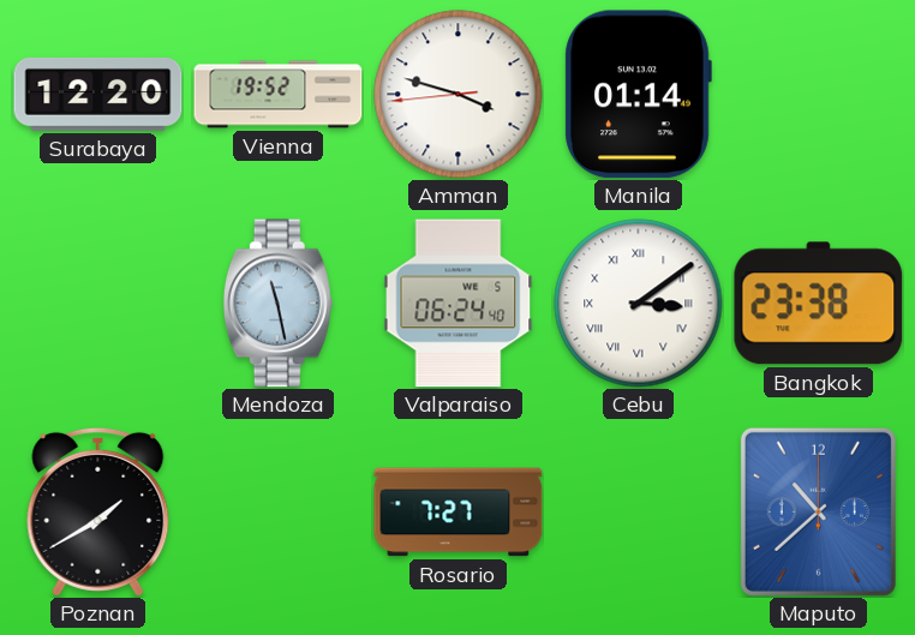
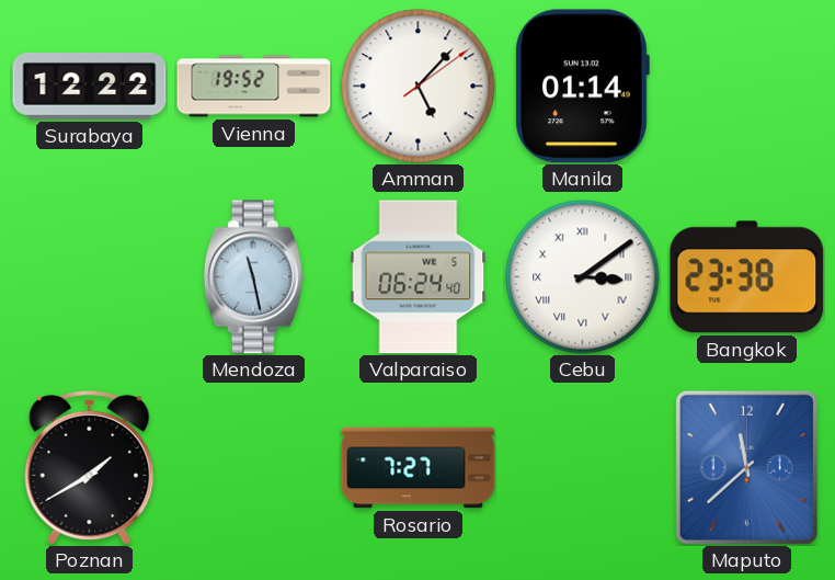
Surabaya: 12:20 -> 12:22 (90, 86)
Amman: 3:47 -> 5:07 (419, 87)
Maputo: 10:38 -> 11:38 (746, 467)
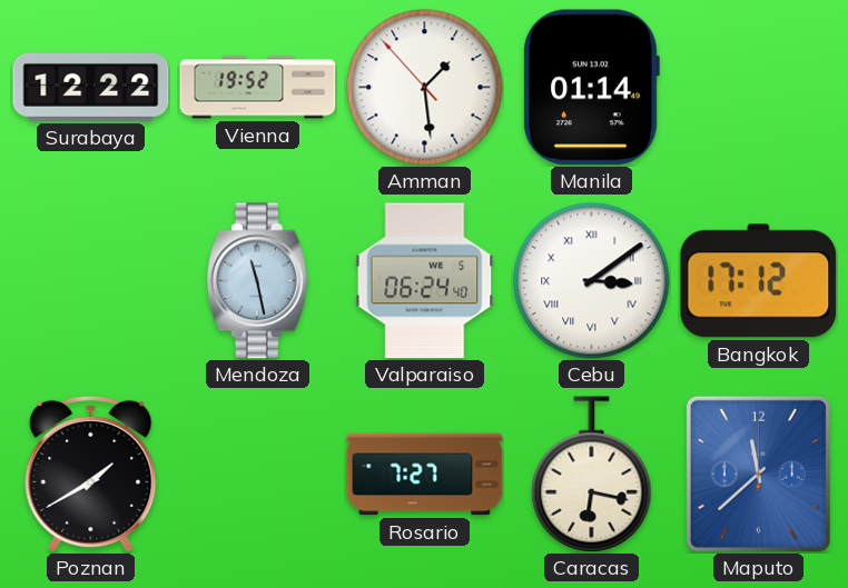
Amman: 5:07 -> 1:28 (425, 88)
Bangkok: 23:38 -> 17:12 (759, 281)
Caracas: none -> 6:17 (592, 475)
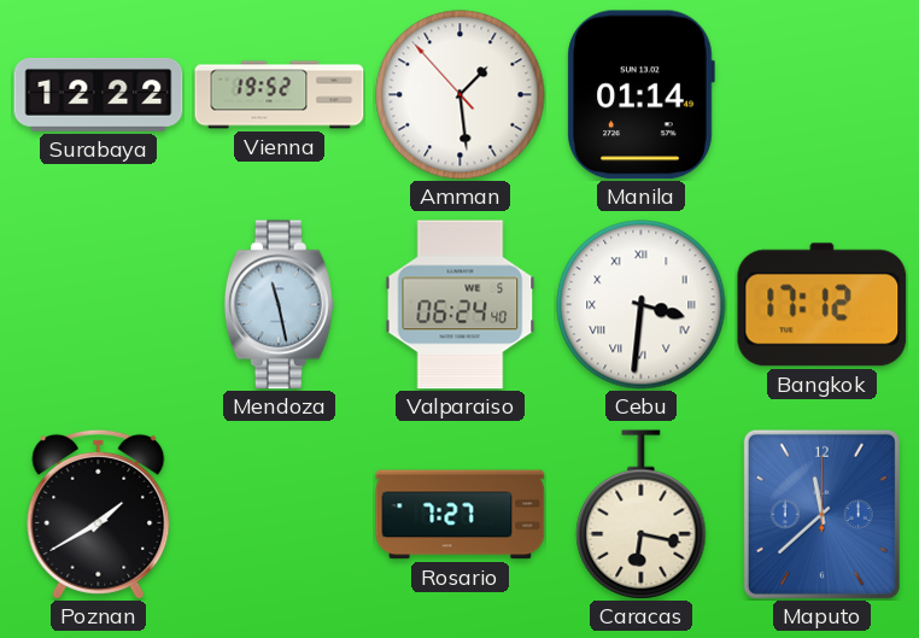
Cebu: 3:09 -> 3:31 (642, 305)
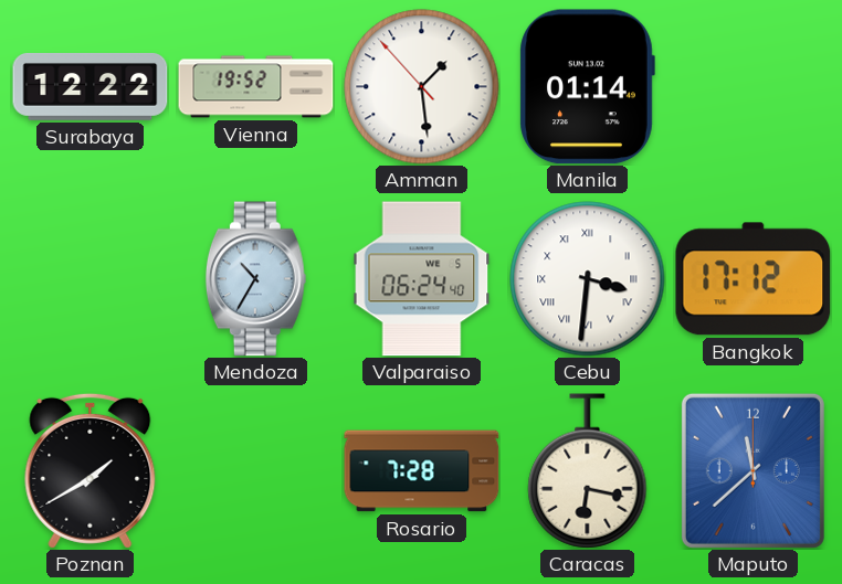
Mendoza: 11:28 -> 10:35 (255, 279)
Rosario: 7:27 -> 7:28 (422, 471)
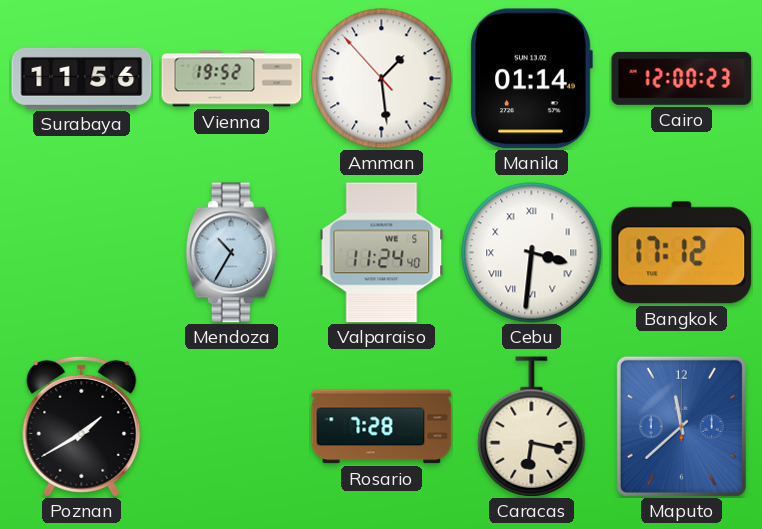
Surabaya: 12:22 -> 11:56 (82, 78)
Cairo: none -> 12:00 (682, 78)
Valparaiso: 06:24 -> 11:24 (382, 253)
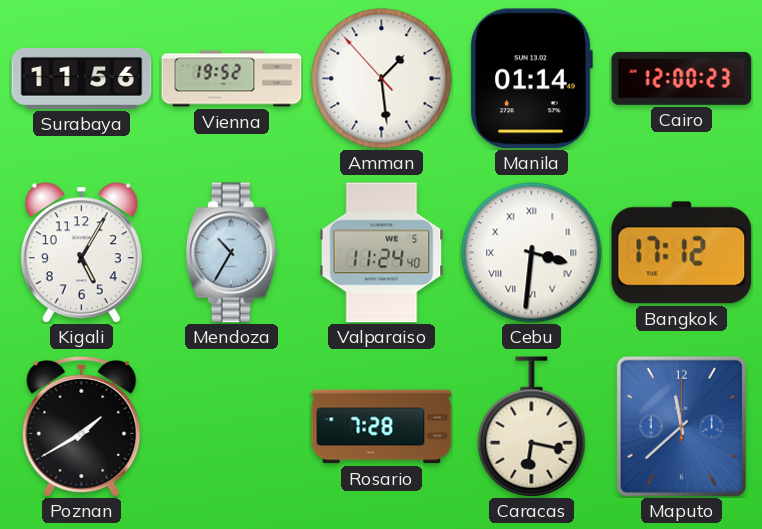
Kigali: none -> 5:05 (81, 253)
